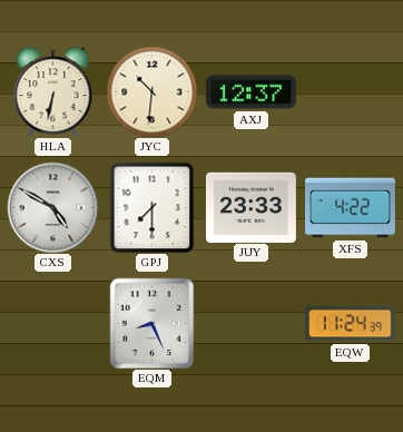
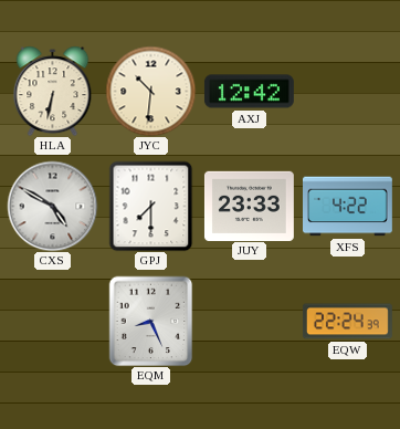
AXJ: 12:37 -> 12:42 (249, 92)
EQW: 11:24 -> 22:24 (347, 322)
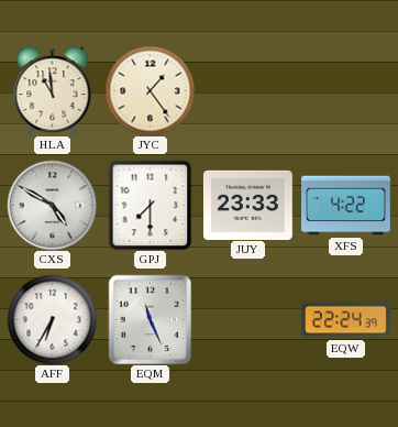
HLA: 6:32 -> 10:59 (53, 90)
JYC: 10:31 -> 1:24 (150, 90)
AXJ: 12:42 -> none (249, 92)
AFF: none -> 6:35 (52, 319)
EQM: 8:26 -> 11:26 (151, 319)
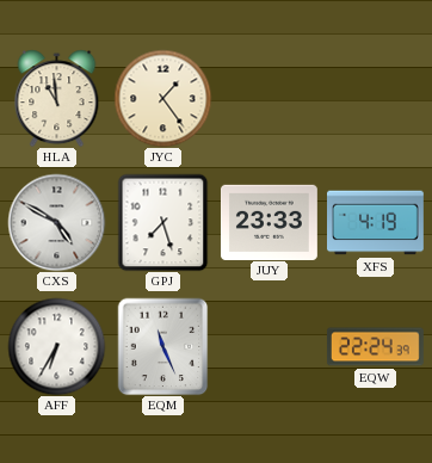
GPJ: 7:30 -> 7:27 (163, 222)
XFS: 4:22 -> 4:19 (376, 223)
